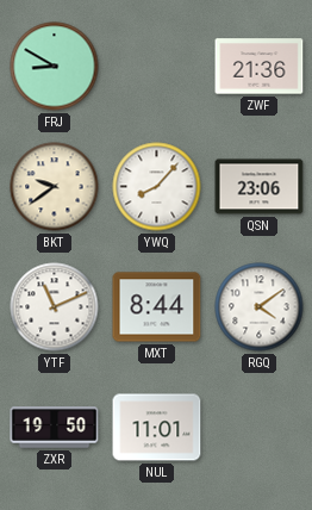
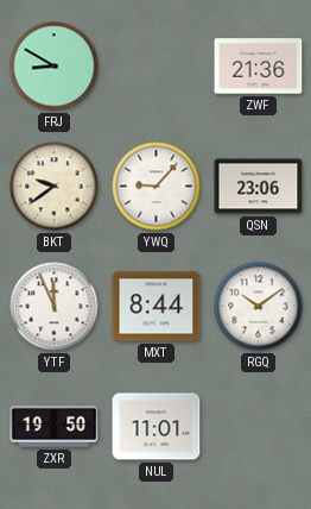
YWQ: 8:07 -> 9:07 (157, 187)
YTF: 11:11 -> 11:56 (55, 307)
RGQ: 4:09 -> 10:09 (259, 307)
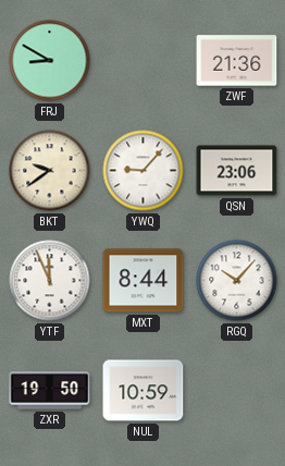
RGQ: 10:09 -> 10:07 (237, 281)
NUL: 11:01 -> 10:59 (144, 391)
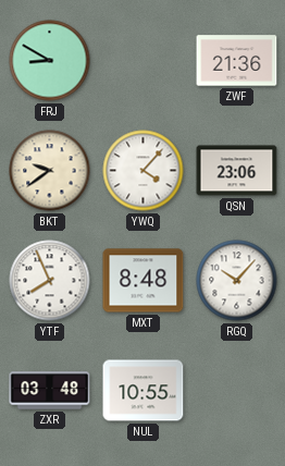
YWQ: 9:07 -> 4:07 (144, 171)
YTF: 11:56 -> 7:56 (50, 281)
MXT: 8:44 -> 8:48 (144, 281)
ZXR: 19:50 -> 03:48 (50, 391)
NUL: 10:59 -> 10:55 (144, 391)
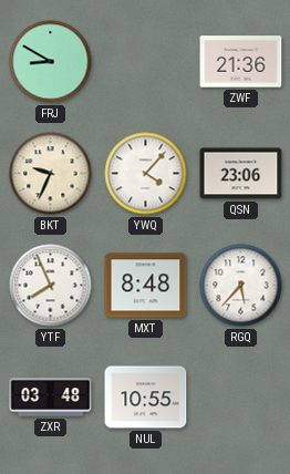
BKT: 9:39 -> 9:34 (51, 174)
RGQ: 10:07 -> 5:37 (241, 286)
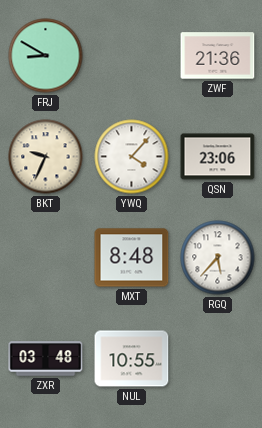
YTF: 7:56 -> none (51, 286)
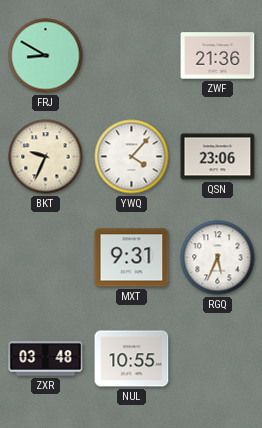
MXT: 8:48 -> 9:31 (132, 258)
RGQ: 5:37 -> 5:34 (218, 258)
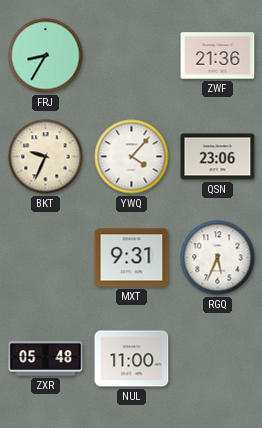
FRJ: 8:50 -> 8:35 (46, 56)
ZXR: 03:48 -> 05:48 (46, 359)
NUL: 10:55 -> 11:00 (132, 359)
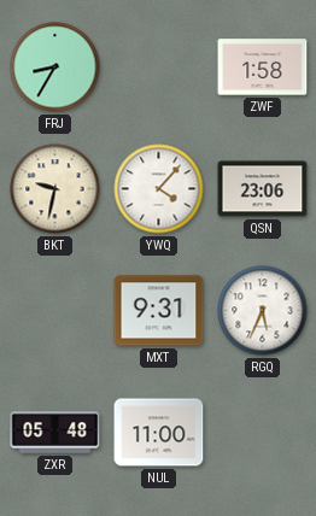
ZWF: 21:36 -> 1:58 (263, 68)
BKT: 9:34 -> 9:32 (55, 189)
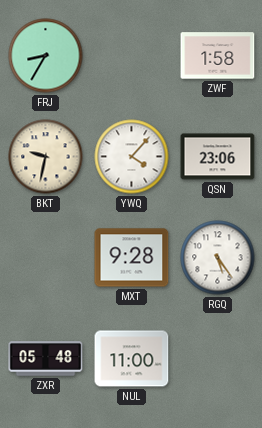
MXT: 9:31 -> 9:28 (132, 258)
RGQ: 5:34 -> 5:24 (218, 258)
